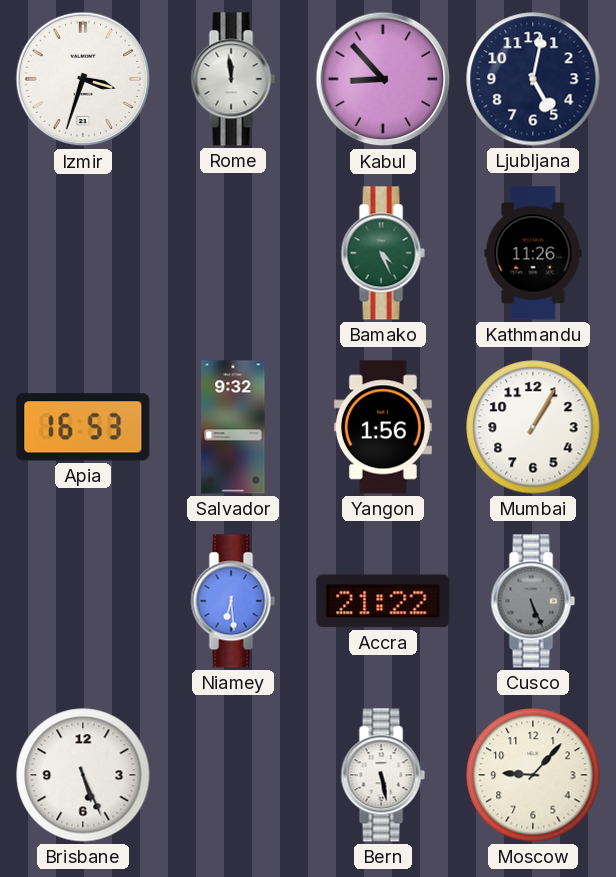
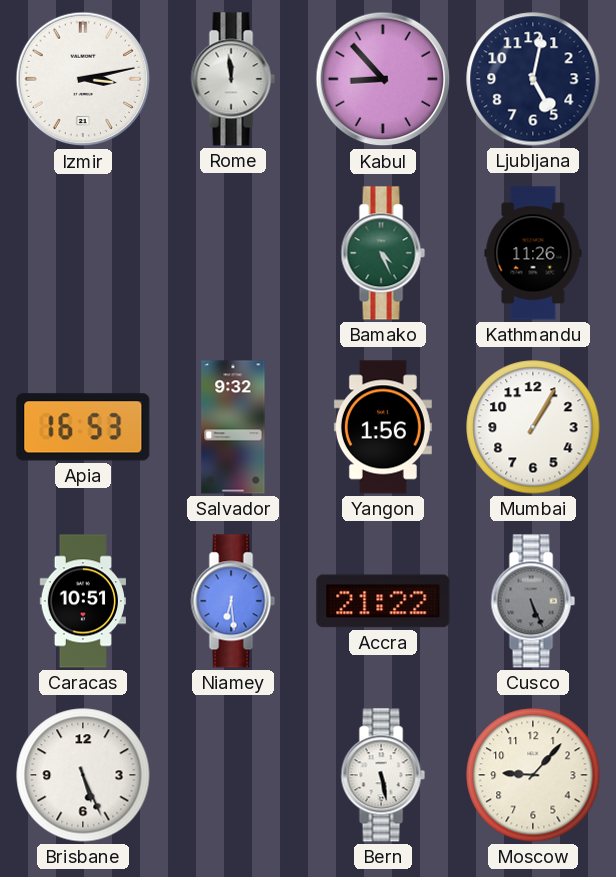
Izmir: 3:33 -> 3:13 (83, 79)
Caracas: none -> 10:51 (82, 601)
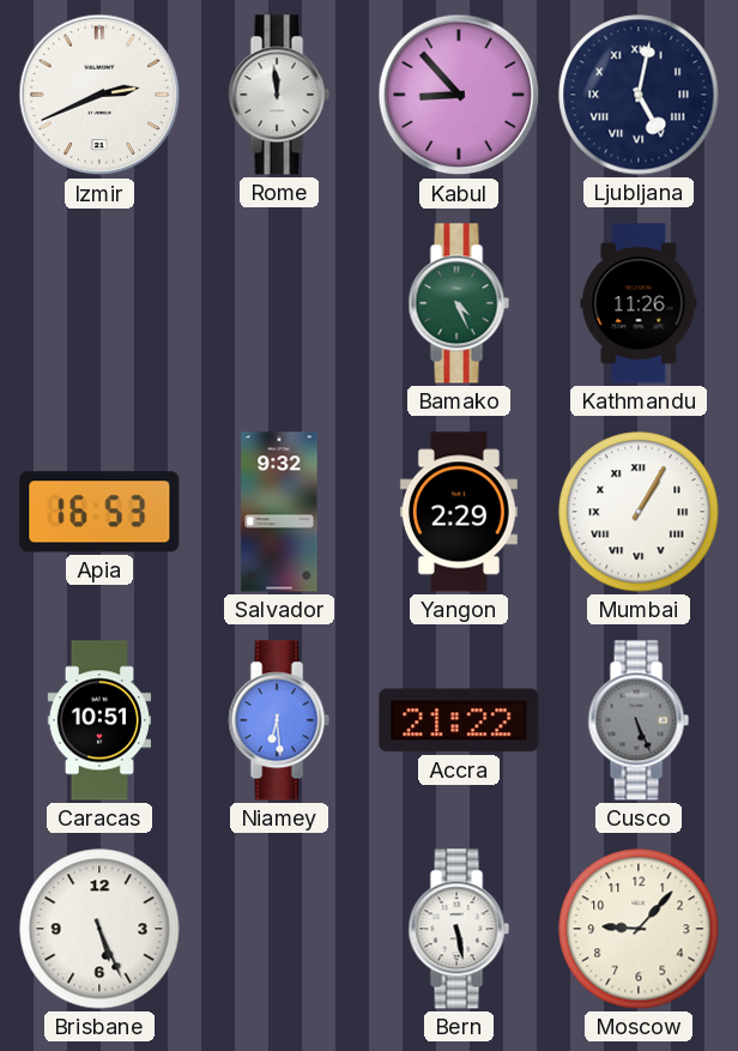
Izmir: 3:13 -> 2:41 (99, 95)
Ljubljana numerals: Arabic -> Roman (639, 95)
Yangon: 1:56 -> 2:29 (459, 512)
Mumbai numerals: Arabic -> Roman (639, 512)
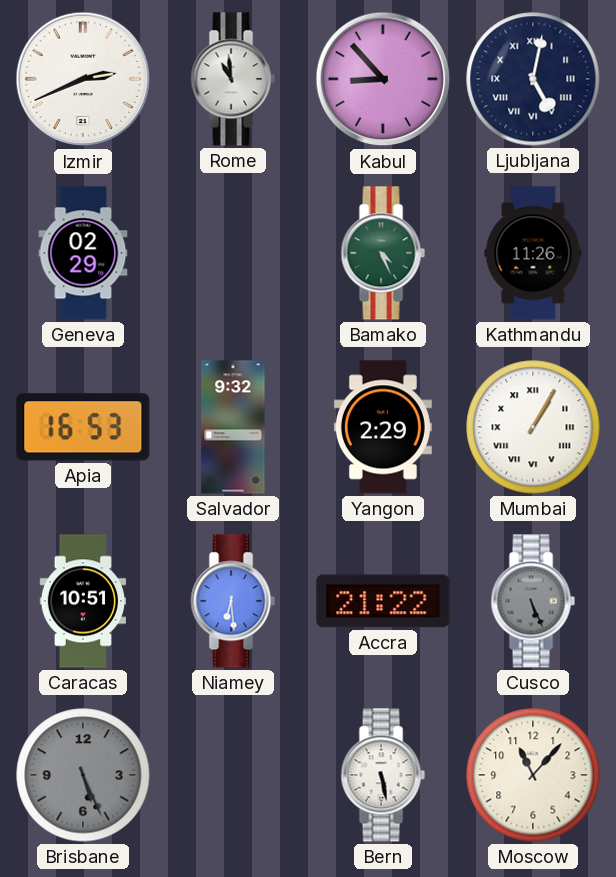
Rome: 11:59 -> 10:59 (233, 79)
Geneva: none -> 02:29 (83, 253)
Brisbane dial: white -> grey (83, 775)
Moscow: 9:07 -> 11:07 (533, 775)
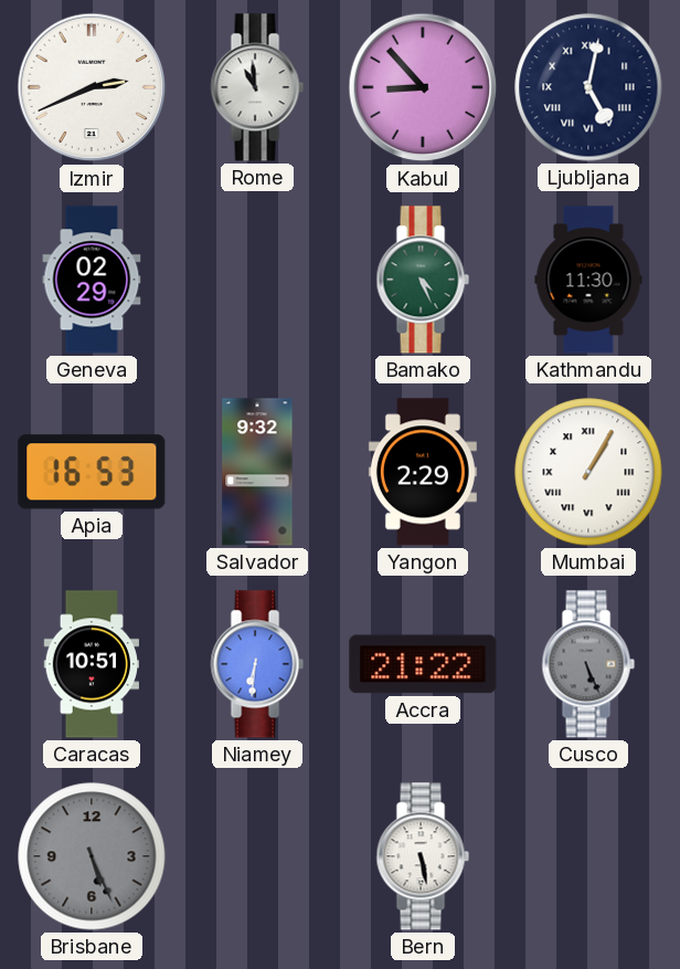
Kathmandu: 11:26 -> 11:30 (588, 280)
Niamey: 6:29 -> 6:31 (257, 664)
Moscow: 11:07 -> none (533, 775)
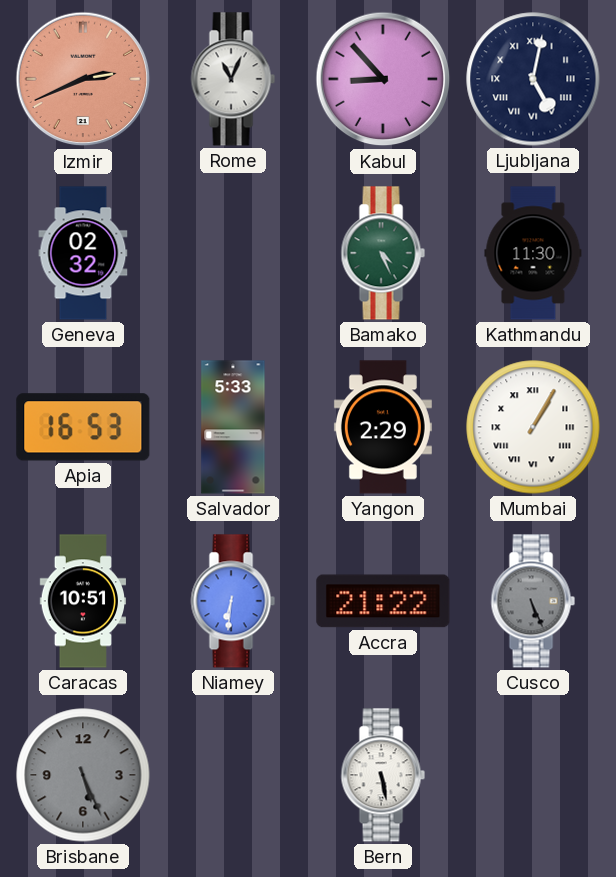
Izmir dial: white -> salmon (83, 79)
Rome: 10:59 -> 11:04 (233, 79)
Geneva: 02:29 -> 02:32 (83, 253)
Salvador: 9:32 -> 5:33 (233, 427)
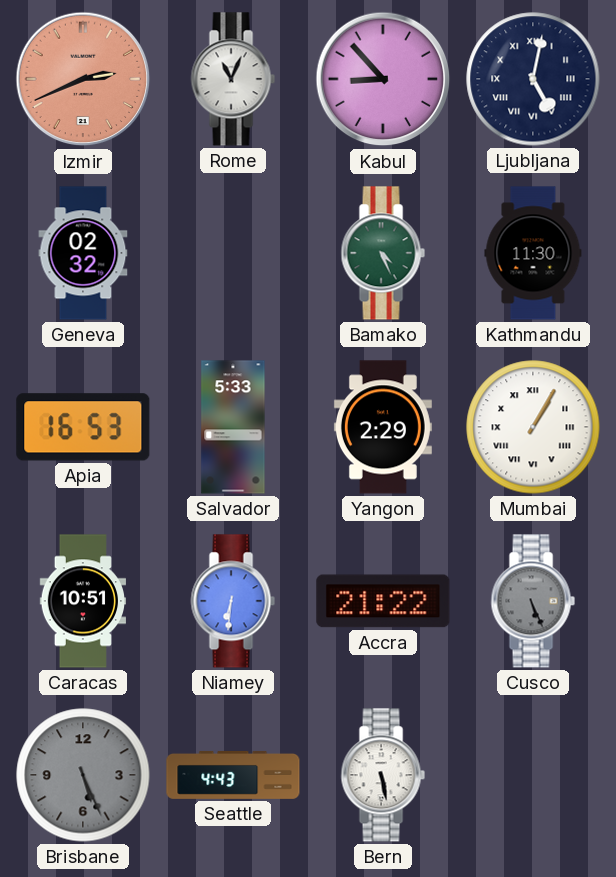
Seattle: none -> 4:43 (233, 775)
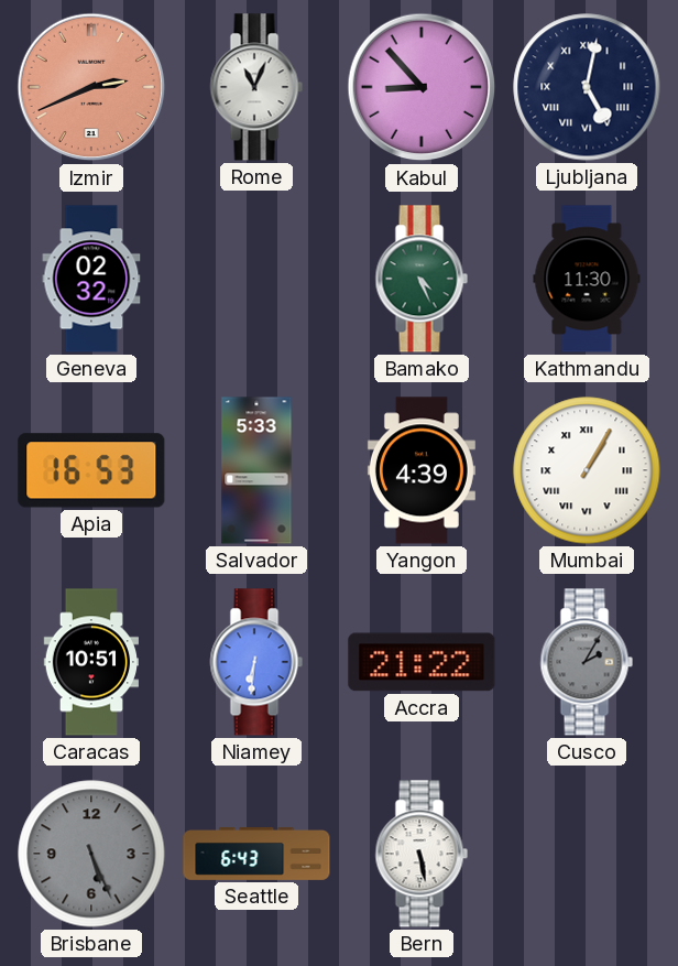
Yangon: 2:29 -> 4:39 (422, 470)
Cusco: 5:26 -> 2:05 (587, 662)
Seattle: 4:43 -> 6:43 (256, 854)
